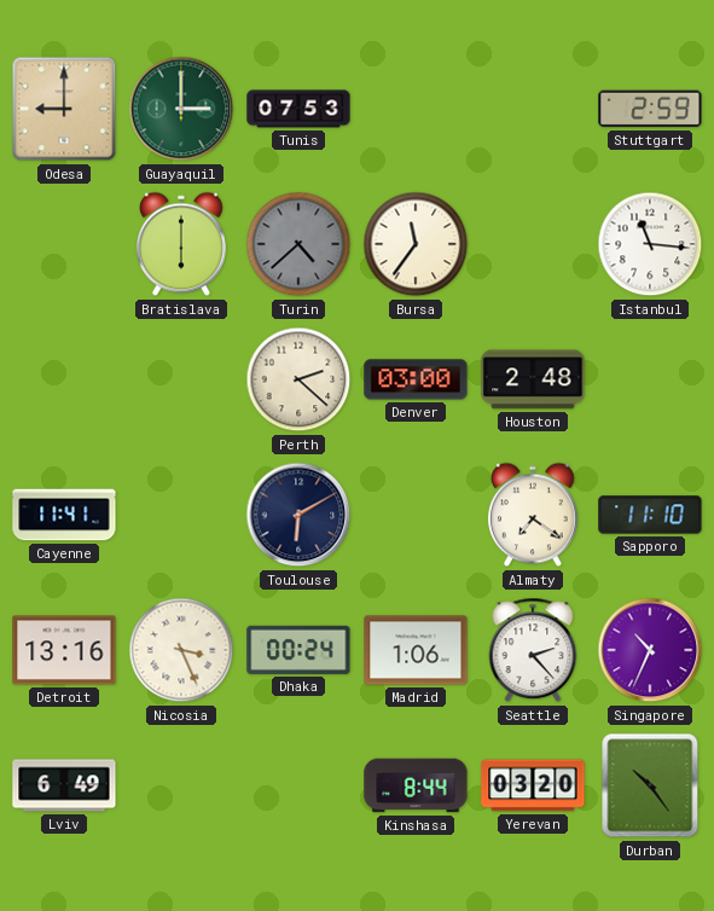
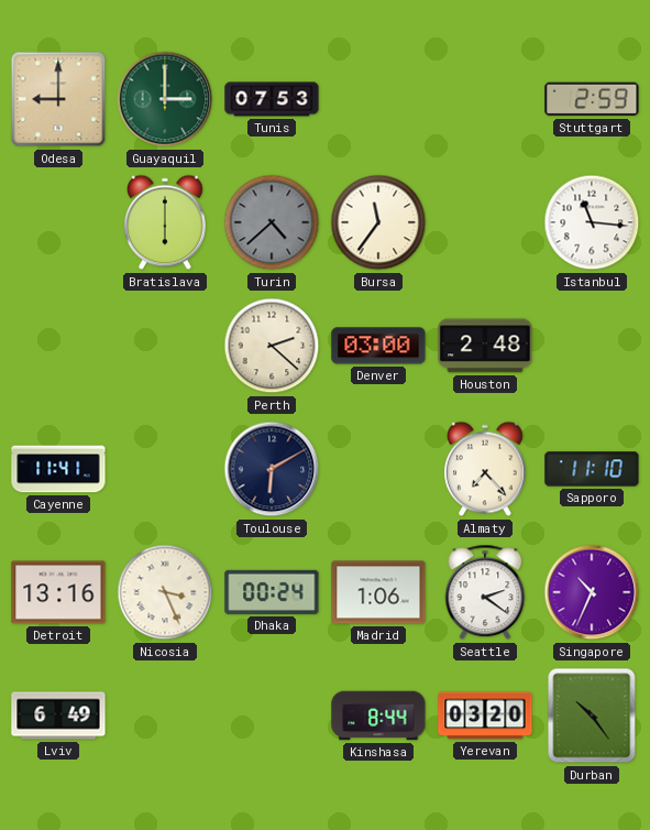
Almaty: 7:21 -> 7:23 (486, 469)
Seattle: 2:23 -> 2:21 (485, 592)
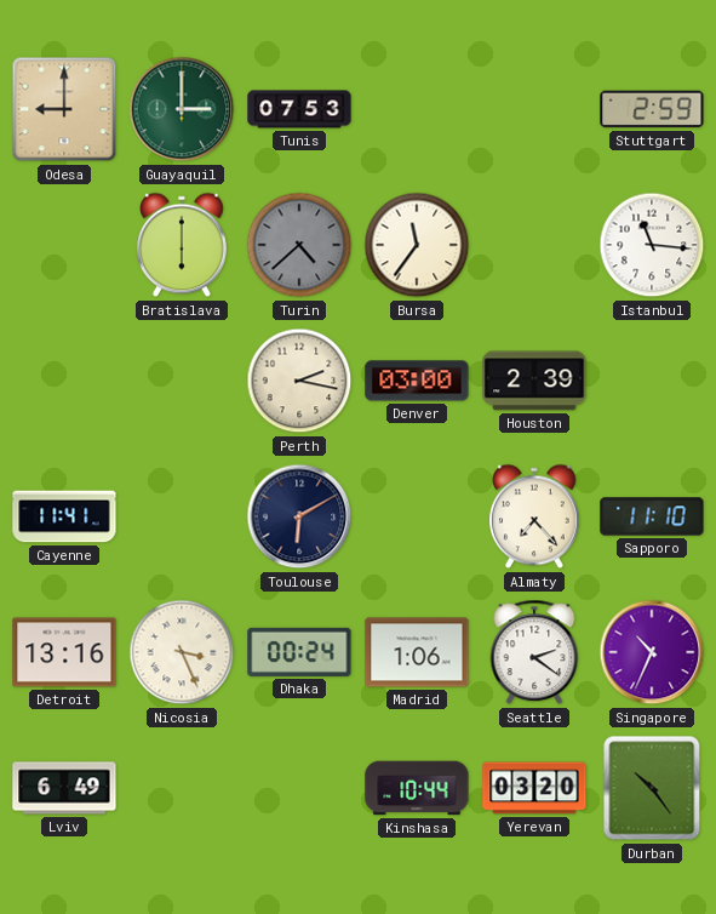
Perth: 2:22 -> 2:17 (299, 381)
Houston: 2:48 -> 2:39 (534, 381)
Kinshasa: 8:44 -> 10:44 (417, 788)
